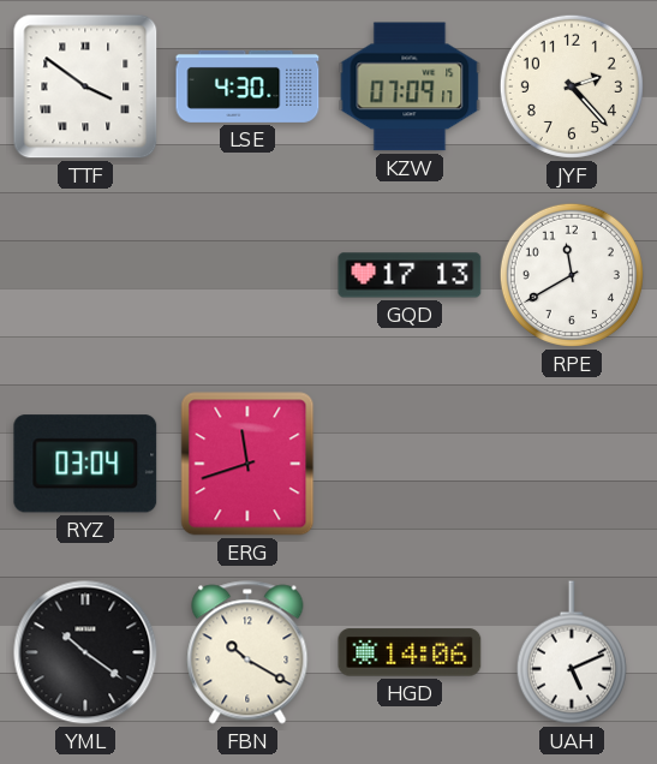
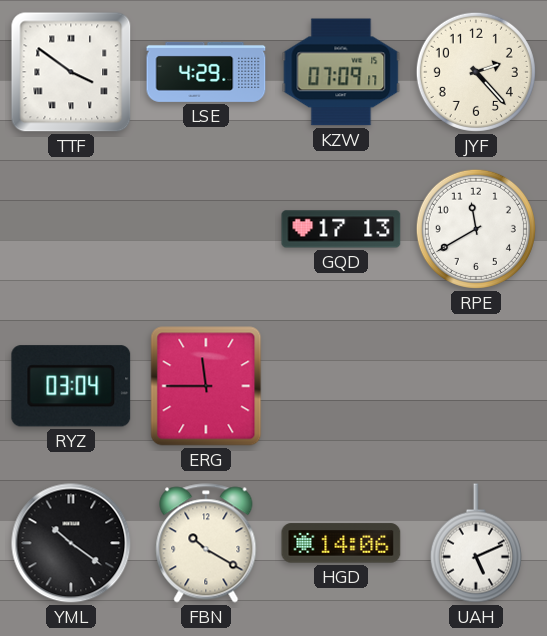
LSE: 4:30 -> 4:29 (206, 72)
ERG: 11:42 -> 11:45 (206, 386)
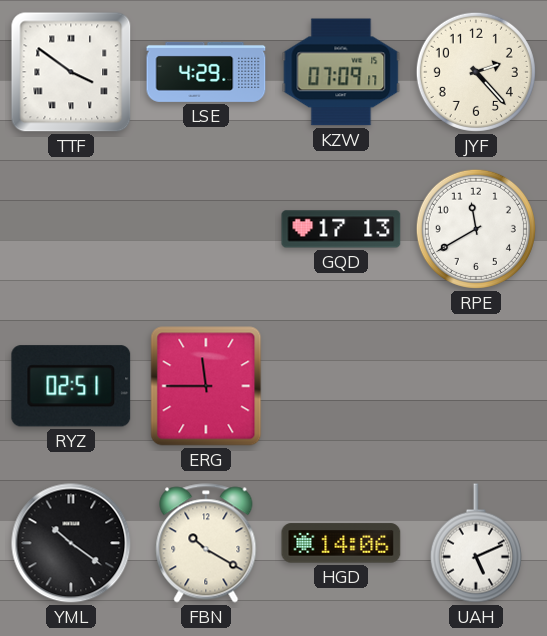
RYZ: 03:04 -> 02:51 (71, 386)
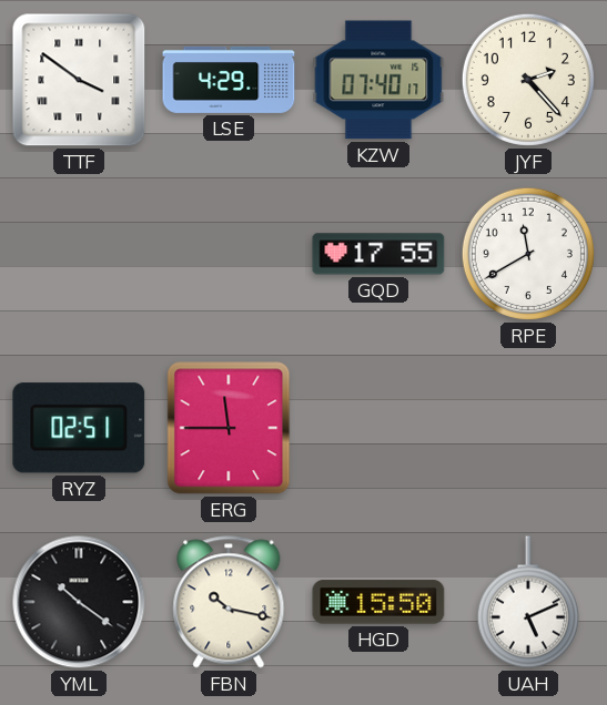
KZW: 07:09 -> 07:40 (378, 80)
GQD: 17:13 -> 17:55 (378, 254)
FBN: 10:20 -> 10:17 (229, 602)
HGD: 14:06 -> 15:50 (378, 602)
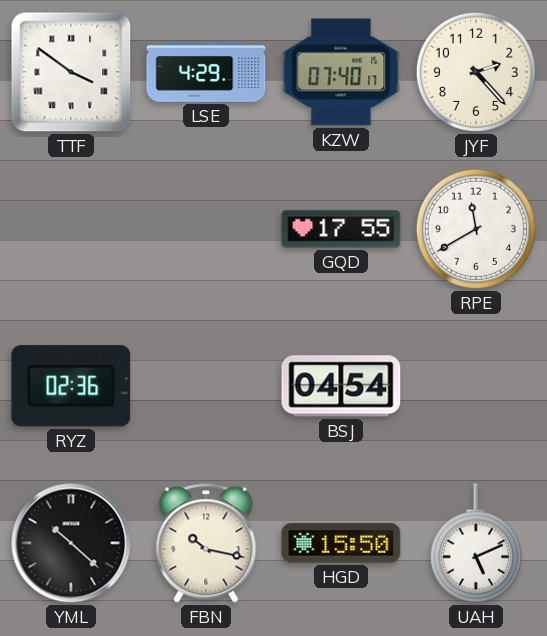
RYZ: 02:51 -> 02:36 (71, 386)
ERG: 11:45 -> none (229, 428)
BSJ: none -> 04:54 (341, 386)
YML: 10:21 -> 10:22 (71, 543)
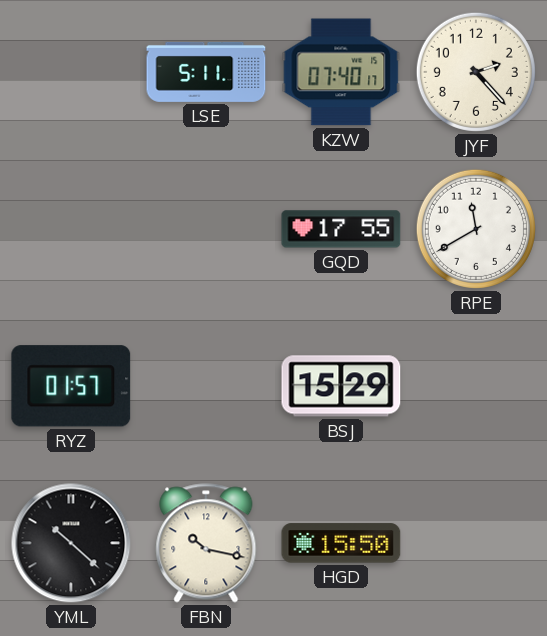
TTF: 3:51 -> none (71, 72)
LSE: 4:29 -> 5:11 (206, 72)
RYZ: 02:36 -> 01:57 (71, 386)
BSJ: 04:54 -> 15:29 (341, 386)
UAH: 5:11 -> none (476, 543)
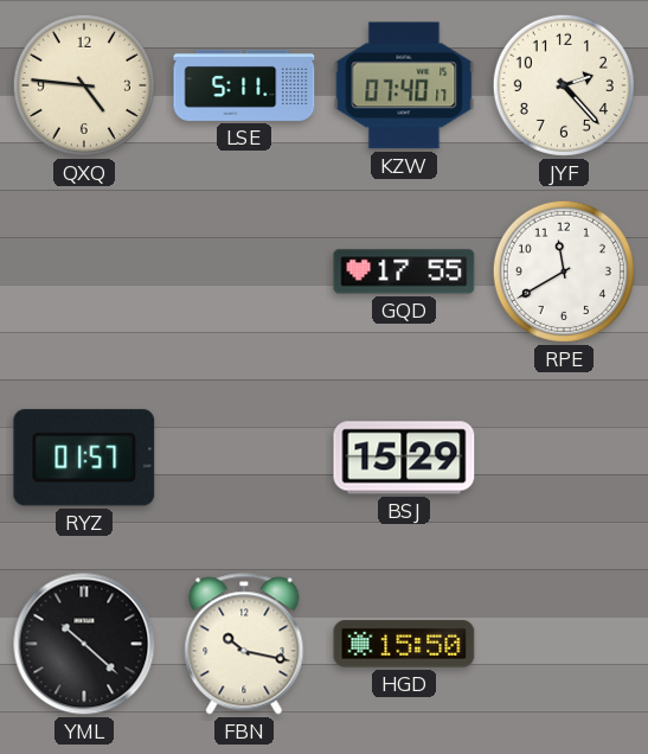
QXQ: none -> 4:46 (84, 85)
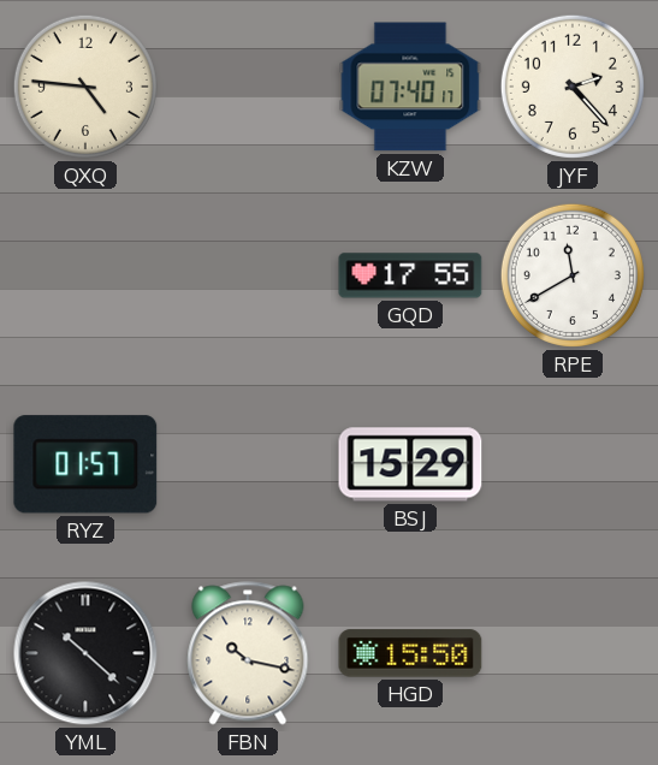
LSE: 5:11 -> none (244, 85)
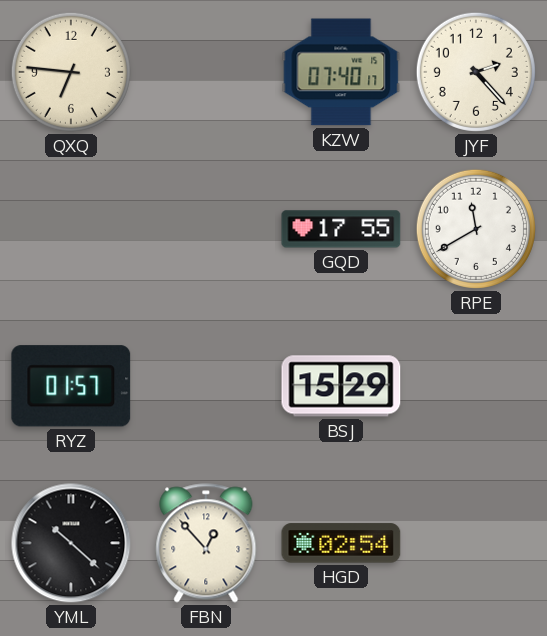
QXQ: 4:46 -> 6:46 (71, 72)
FBN: 10:17 -> 12:53 (206, 543)
HGD: 15:50 -> 02:54 (341, 543)
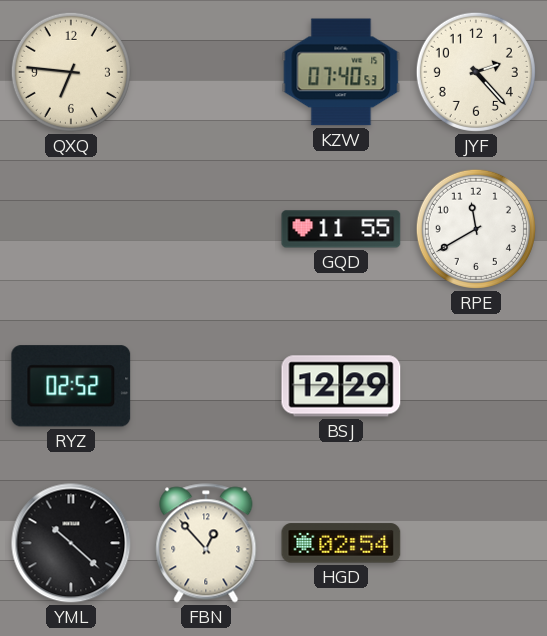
KZW: 07:40:17 -> 07:40:53 (341, 72)
GQD: 17:55 -> 11:55 (341, 229)
RYZ: 01:57 -> 02:52 (71, 386)
BSJ: 15:29 -> 12:29 (341, 386)
